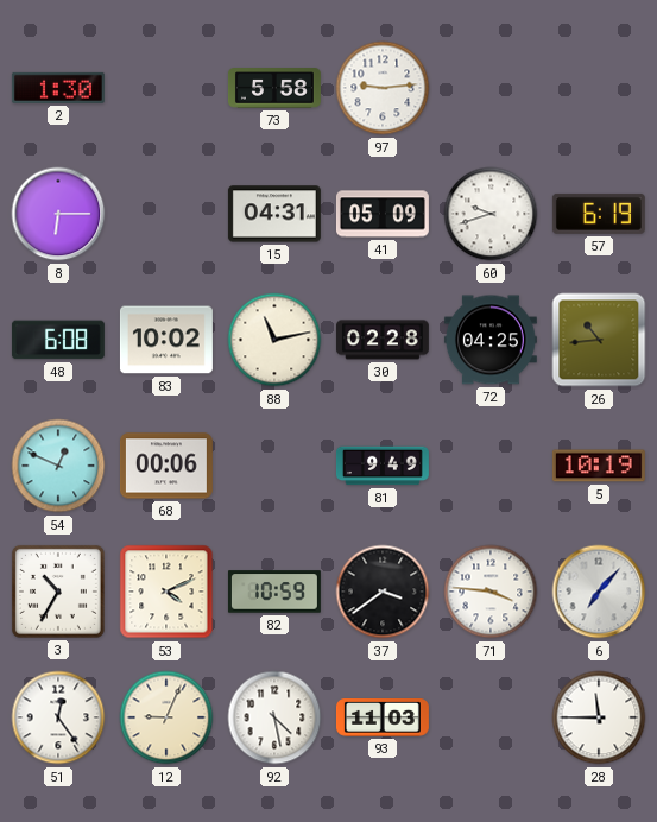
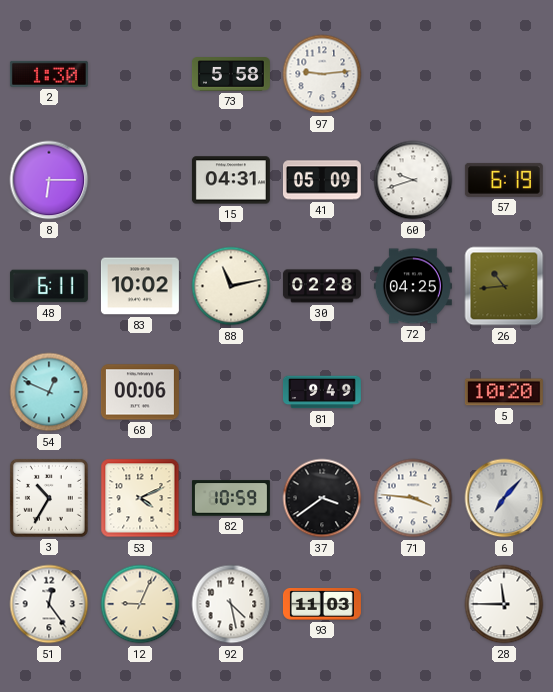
48: 6:08 -> 6:11 (49, 286)
5: 10:19 -> 10:20 (504, 392)
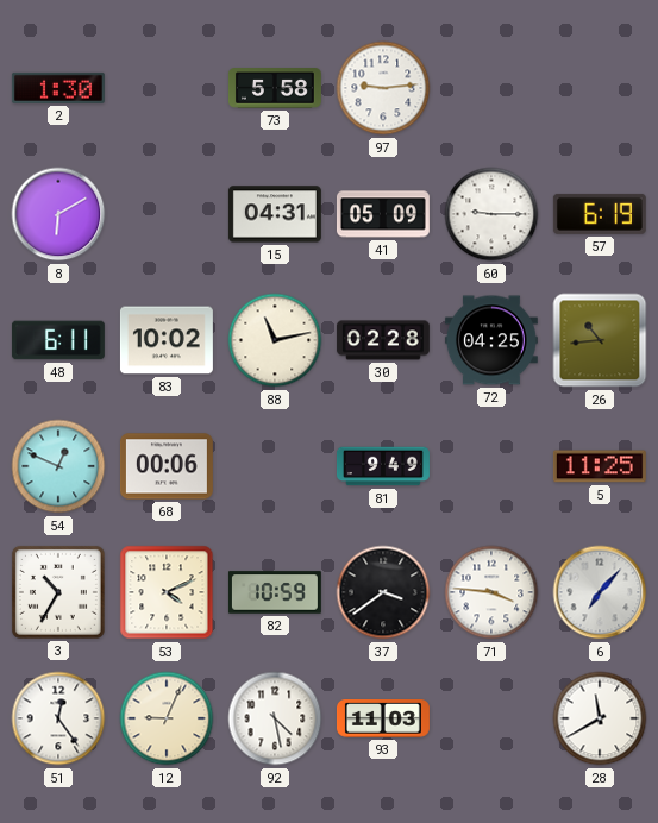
8: 6:15 -> 6:10 (58, 214)
60: 9:42 -> 9:15 (491, 214)
5: 10:20 -> 11:25 (600, 466)
28: 11:45 -> 11:40 (600, 718)
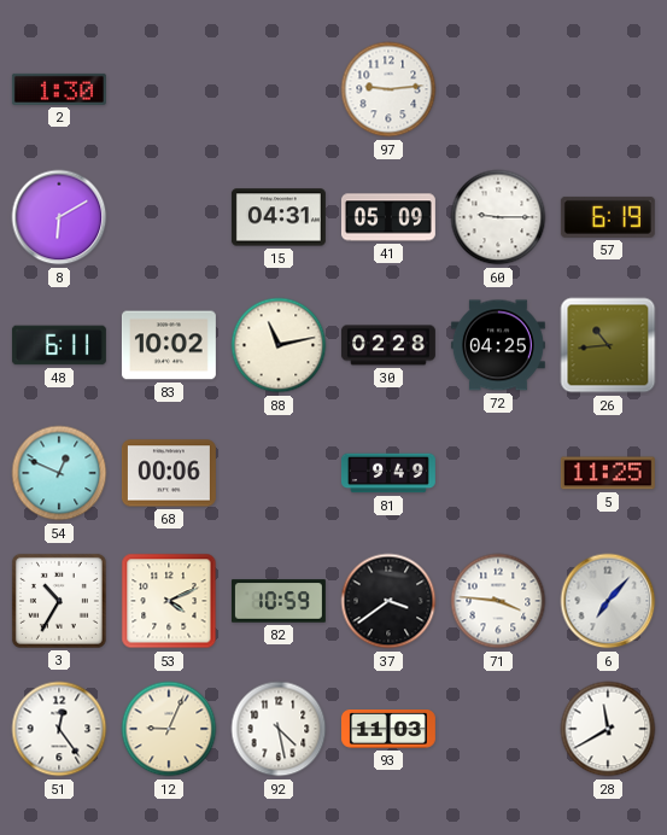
73: 5:58 -> none (275, 88)
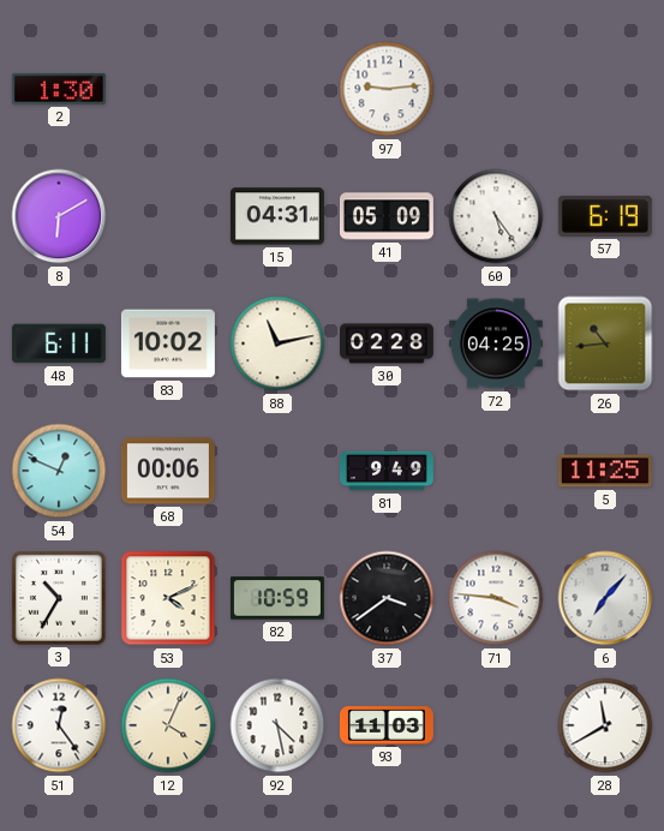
60: 9:15 -> 5:24 (496, 216)
12: 9:04 -> 4:04 (168, 725)
